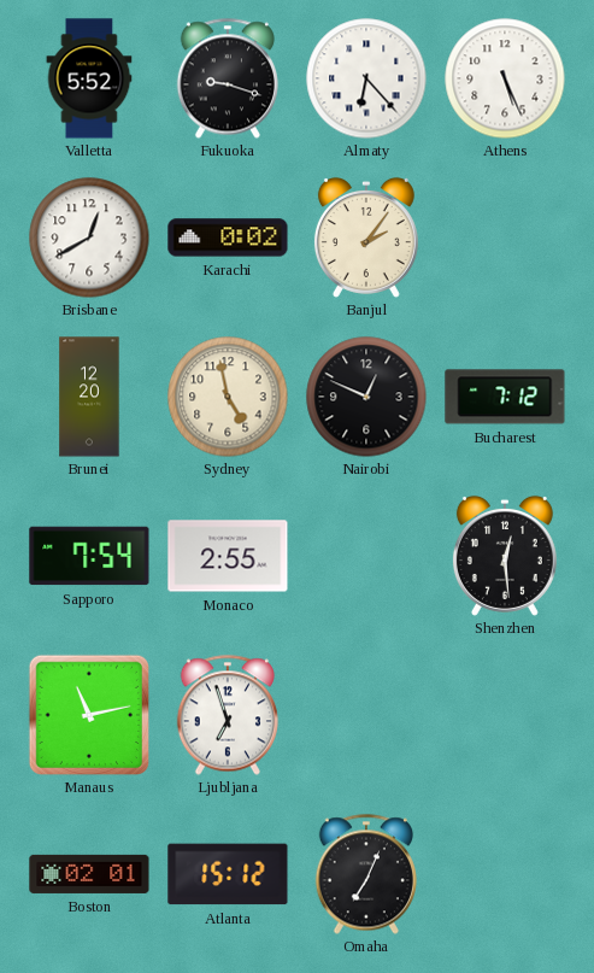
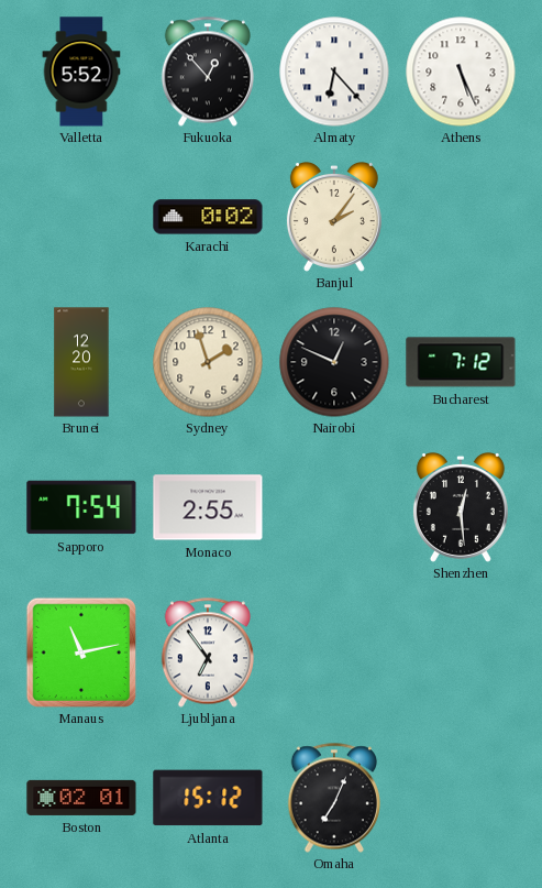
Fukuoka: 9:18 -> 12:53 (207, 72)
Brisbane: 12:40 -> none (89, 238)
Sydney: 4:58 -> 1:57 (208, 362)
Ljubljana: 6:57 -> 6:54 (207, 653)
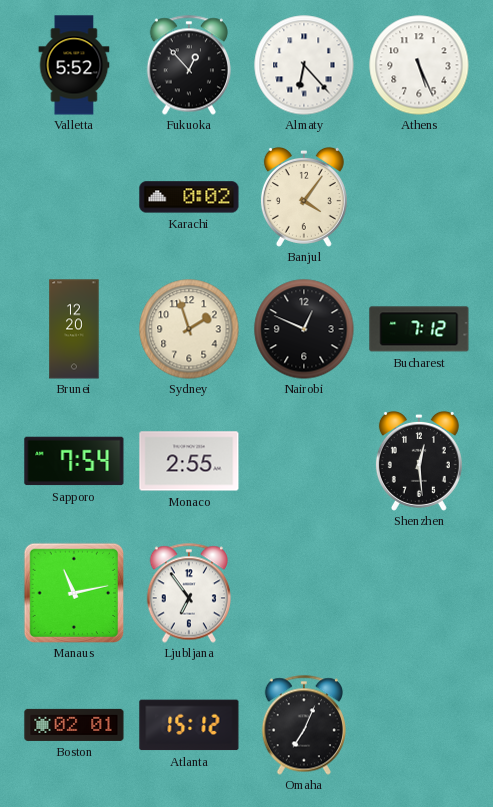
Banjul: 2:06 -> 4:06 (304, 197)
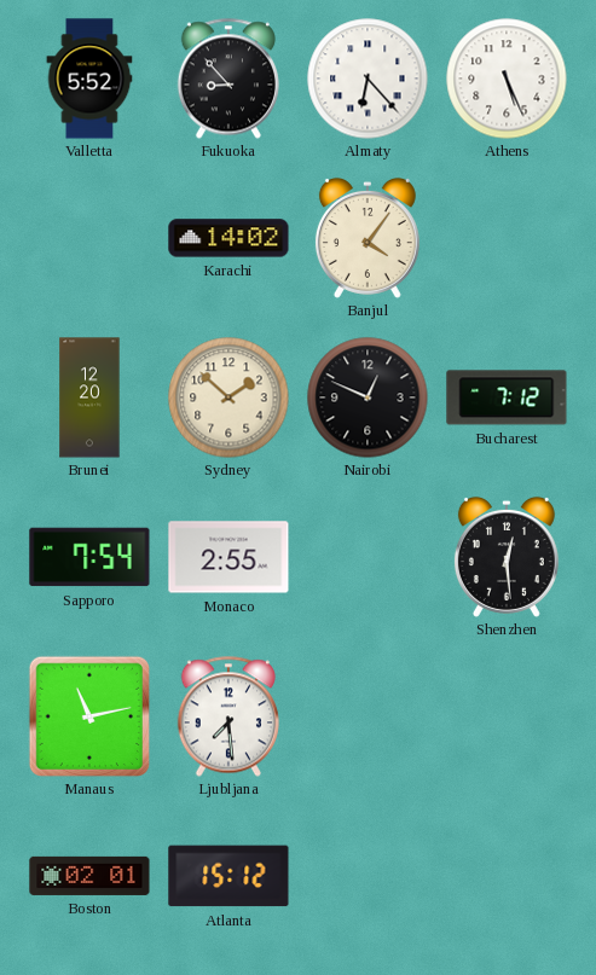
Fukuoka: 12:53 -> 8:53 (227, 79)
Karachi: 0:02 -> 14:02 (228, 238)
Sydney: 1:57 -> 1:52 (228, 397)
Ljubljana: 6:54 -> 7:29 (227, 716)
Omaha: 7:04 -> none (303, 725)
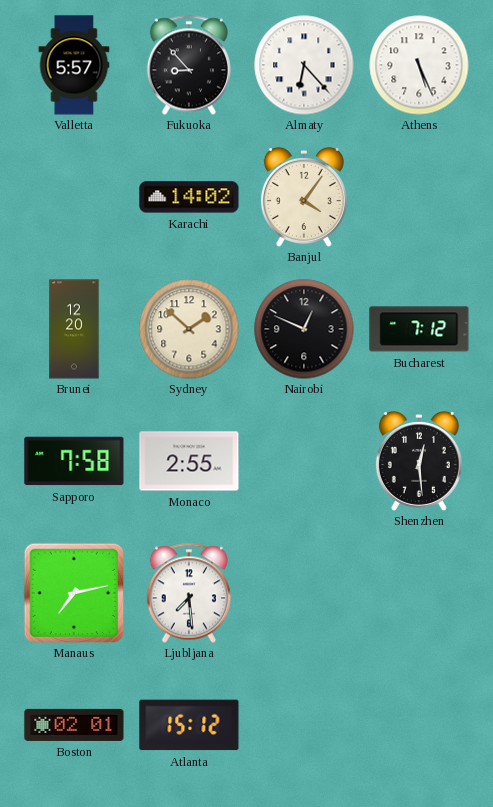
Valletta: 5:52 -> 5:57 (74, 65)
Sapporo: 7:54 -> 7:58 (74, 461)
Manaus: 11:13 -> 7:13 (73, 592)
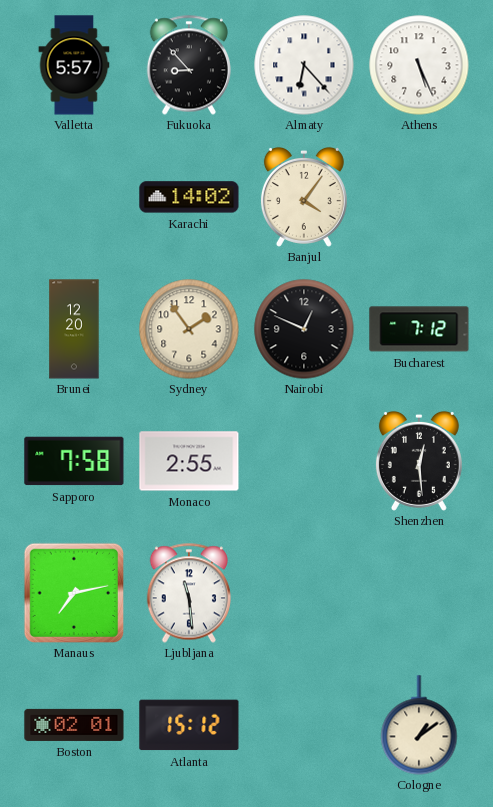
Sydney: 1:52 -> 1:54 (189, 329)
Ljubljana: 7:29 -> 11:29 (188, 593)
Cologne: none -> 1:09 (419, 725)
